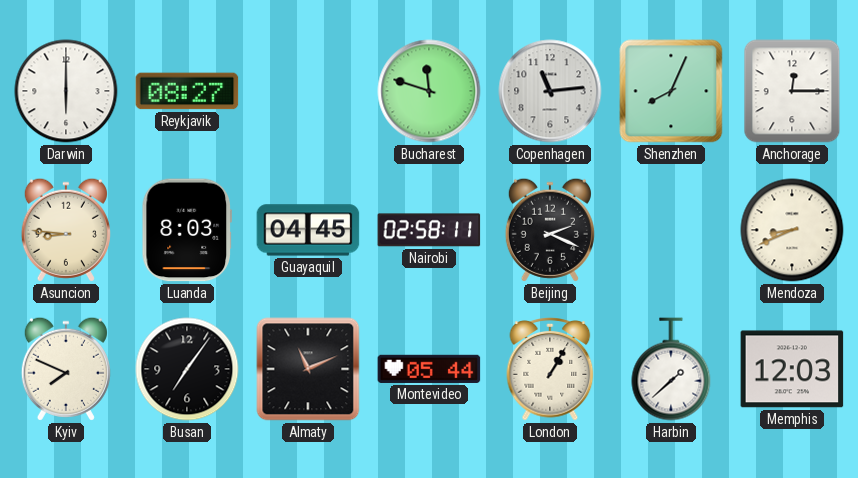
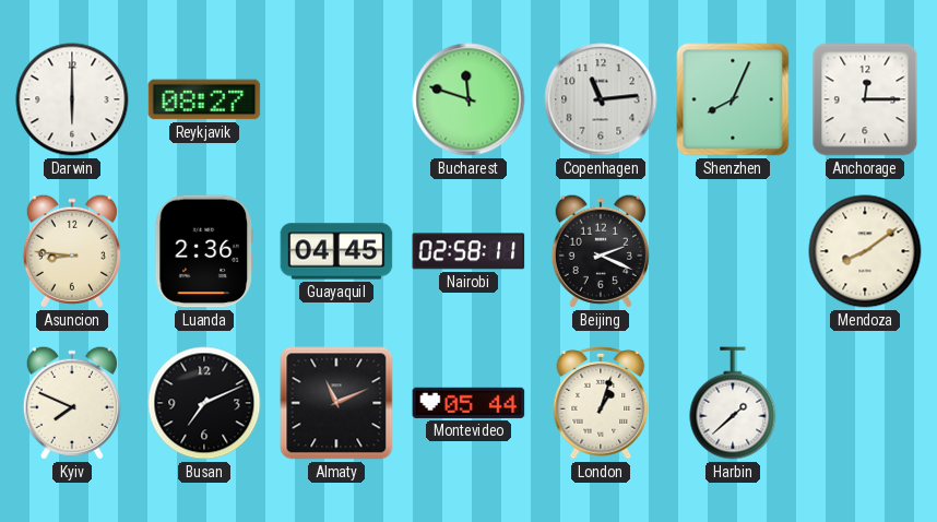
Luanda: 8:03 -> 2:36 (203, 251)
Mendoza: 8:41 -> 8:09 (865, 251)
Busan: 7:06 -> 7:11 (204, 403)
London: 1:05 -> 1:03 (601, 404)
Memphis: 12:03 -> none (792, 369)
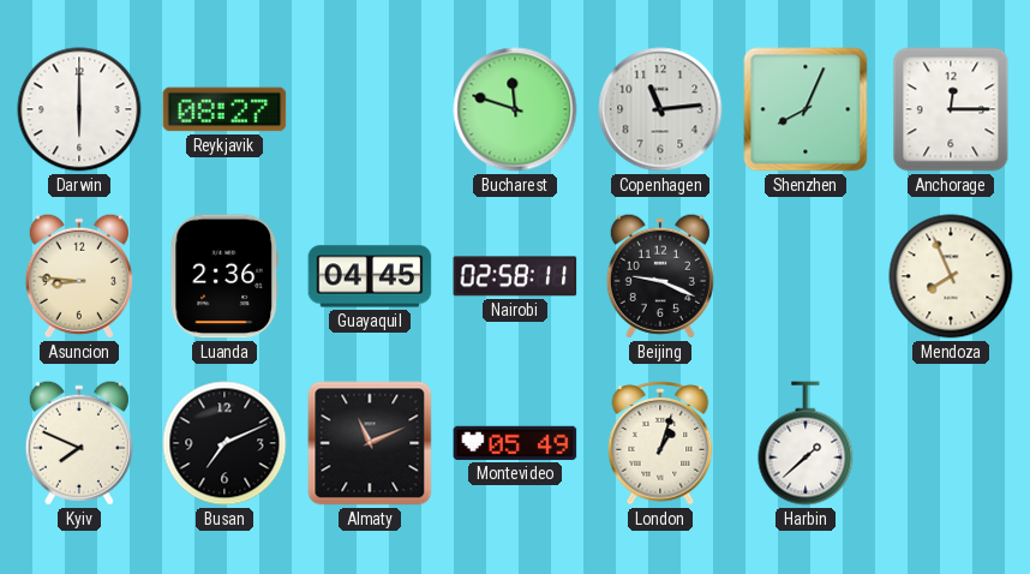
Beijing: 2:19 -> 9:19 (660, 276)
Mendoza: 8:09 -> 7:56 (951, 276)
Montevideo: 05:44 -> 05:49 (515, 443)
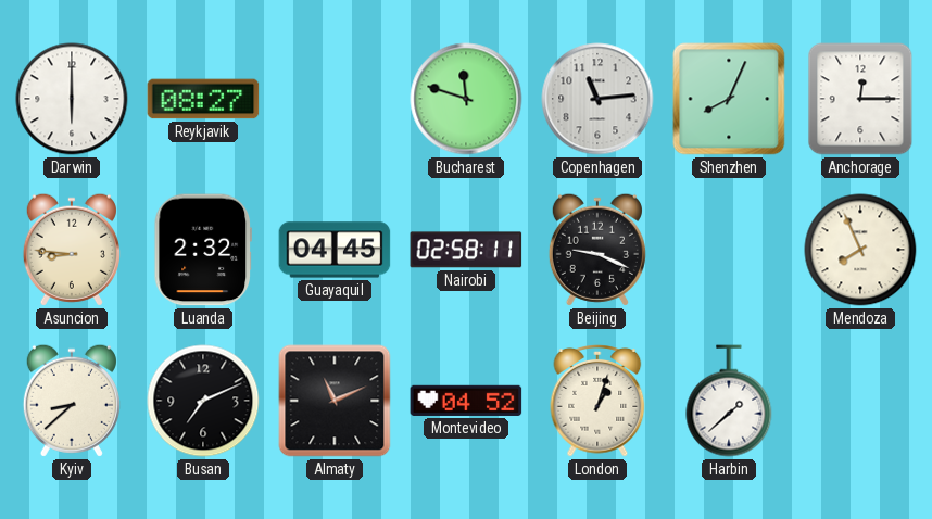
Luanda: 2:36 -> 2:32 (202, 250)
Kyiv: 7:49 -> 8:38 (72, 401)
Montevideo: 05:49 -> 04:52 (466, 401)
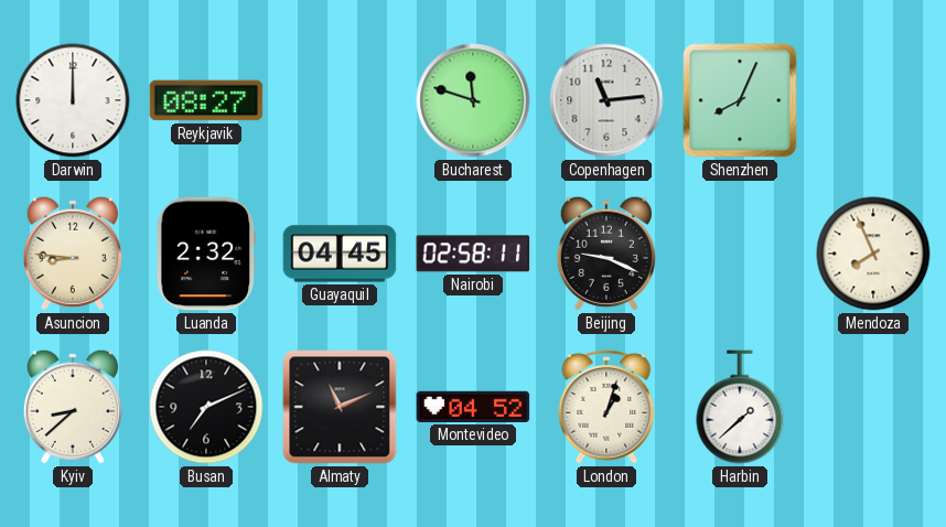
Darwin: 6:00 -> 12:00 (73, 100)
Anchorage: 12:15 -> none (860, 99)
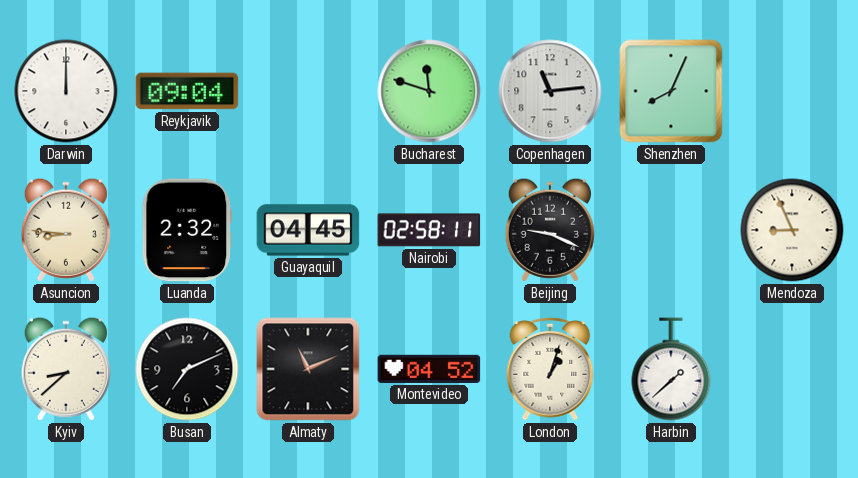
Reykjavik: 08:27 -> 09:04 (187, 91)
Mendoza: 7:56 -> 8:56 (792, 230)
